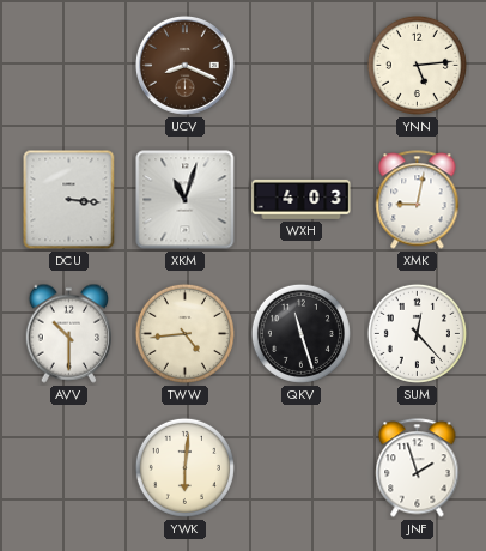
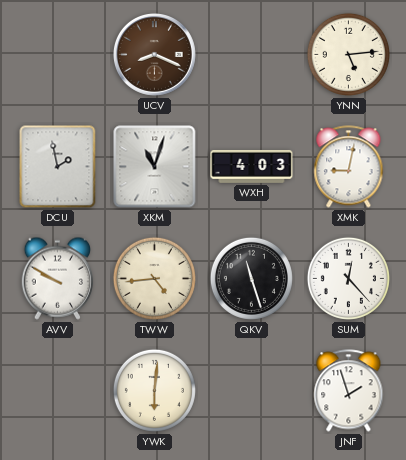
DCU: 3:16 -> 1:58 (58, 167)
AVV: 10:30 -> 9:50 (57, 278)
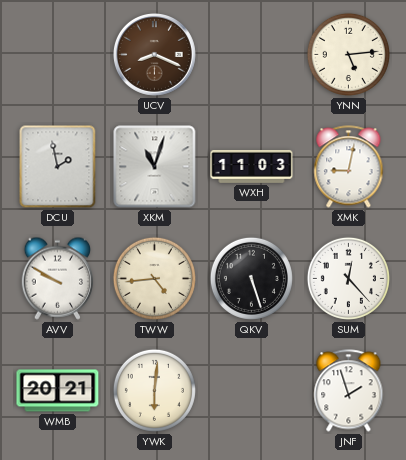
WXH: 4:03 -> 11:03 (252, 166)
QKV: 11:27 -> 5:27 (251, 278)
WMB: none -> 20:21 (58, 391)
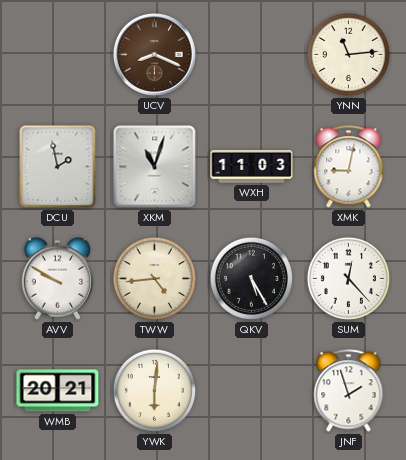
YNN: 5:14 -> 11:14 (348, 54)
QKV: 5:27 -> 5:25 (251, 278)
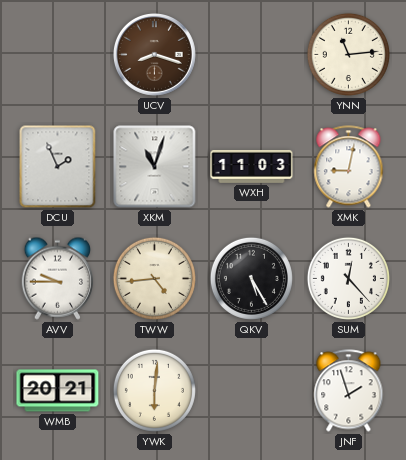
UCV: 8:19 -> 8:18 (154, 54)
DCU: 1:58 -> 1:56 (58, 167)
AVV: 9:50 -> 9:45 (57, 278)
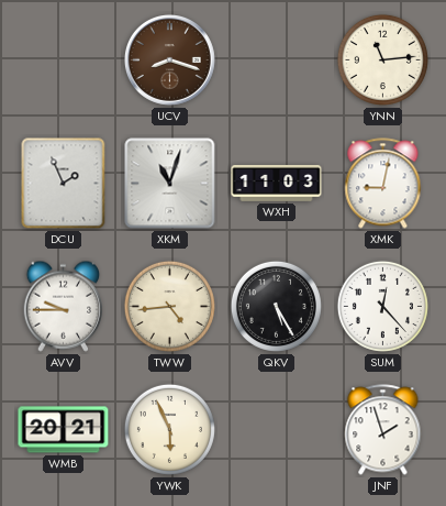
YWK: 6:01 -> 5:56 (169, 429)
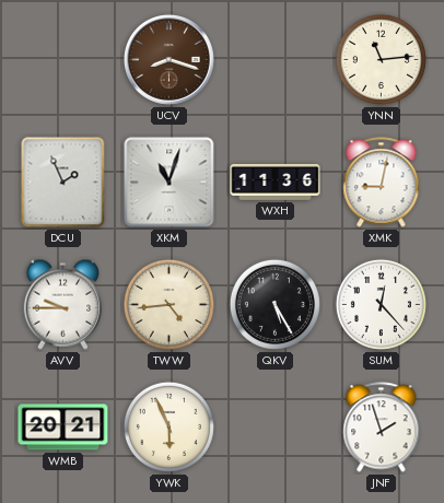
WXH: 11:03 -> 11:36 (276, 182)
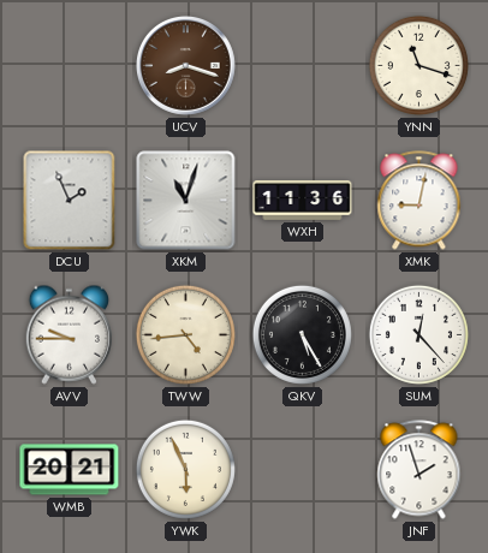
YNN: 11:14 -> 11:18 (418, 65)
